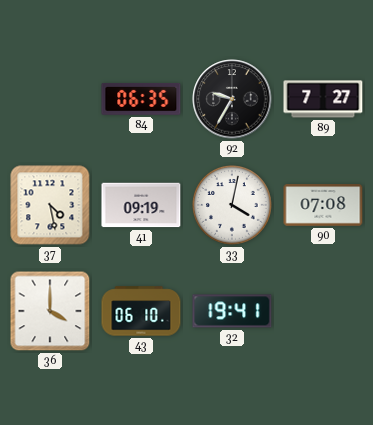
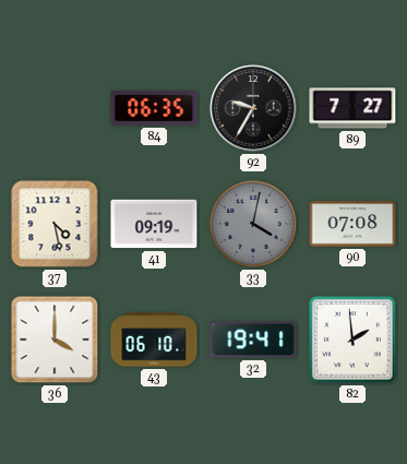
33 dial: white -> grey (254, 224)
82: none -> 1:59 (354, 341)
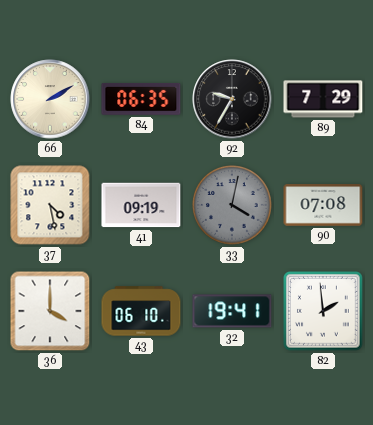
66: none -> 2:10 (50, 99)
89: 7:27 -> 7:29 (323, 99)
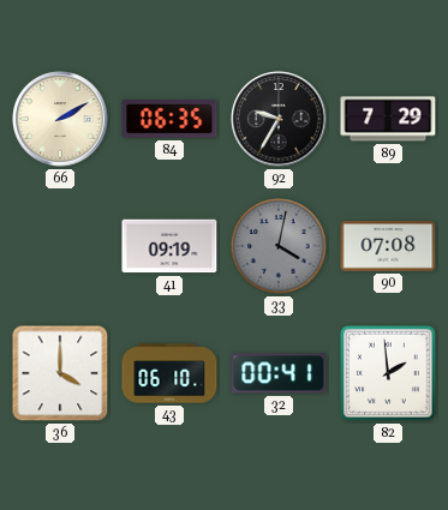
37: 4:28 -> none (50, 205)
32: 19:41 -> 00:41 (279, 373)
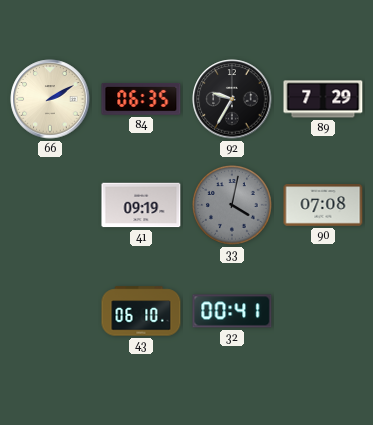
36: 4:00 -> none (60, 373)
82: 1:59 -> none (389, 374)
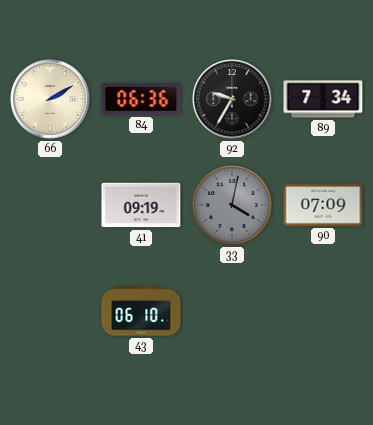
84: 06:35 -> 06:36 (141, 99)
89: 7:29 -> 7:34 (323, 99)
90: 07:08 -> 07:09 (323, 205)
32: 00:41 -> none (232, 311)
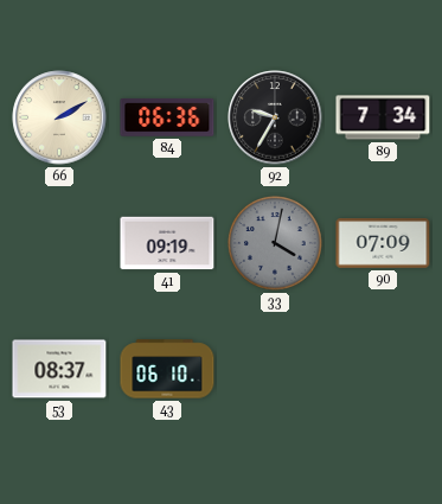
53: none -> 08:37 (59, 369)
